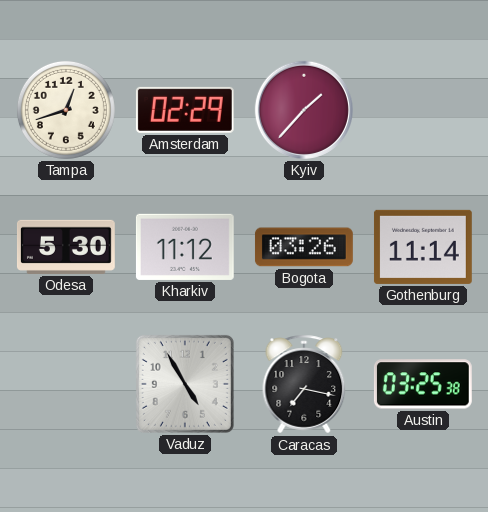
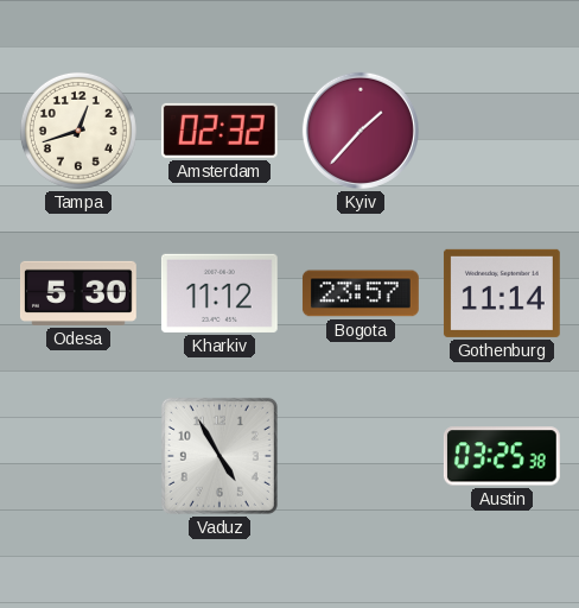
Amsterdam: 02:29 -> 02:32 (219, 131)
Bogota: 03:26 -> 23:57 (361, 293)
Caracas: 7:17 -> none (304, 384)
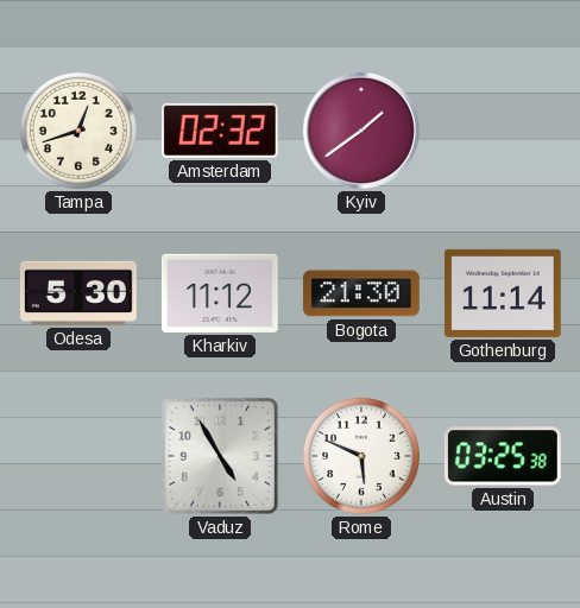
Kyiv: 1:37 -> 1:39 (361, 131)
Bogota: 23:57 -> 21:30 (361, 293)
Rome: none -> 5:49 (361, 456)
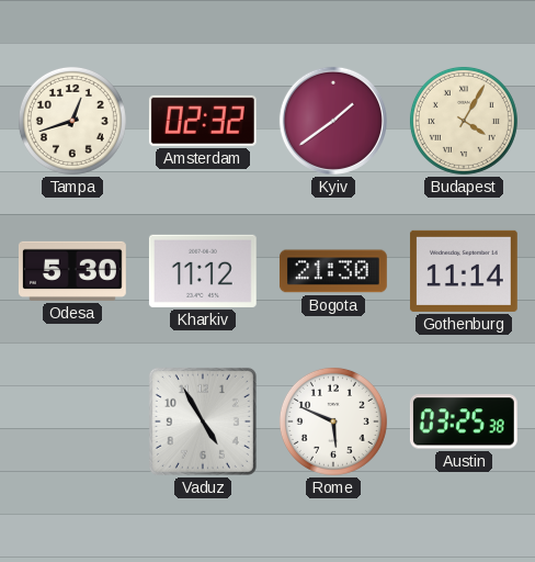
Budapest: none -> 4:05 (464, 121)
